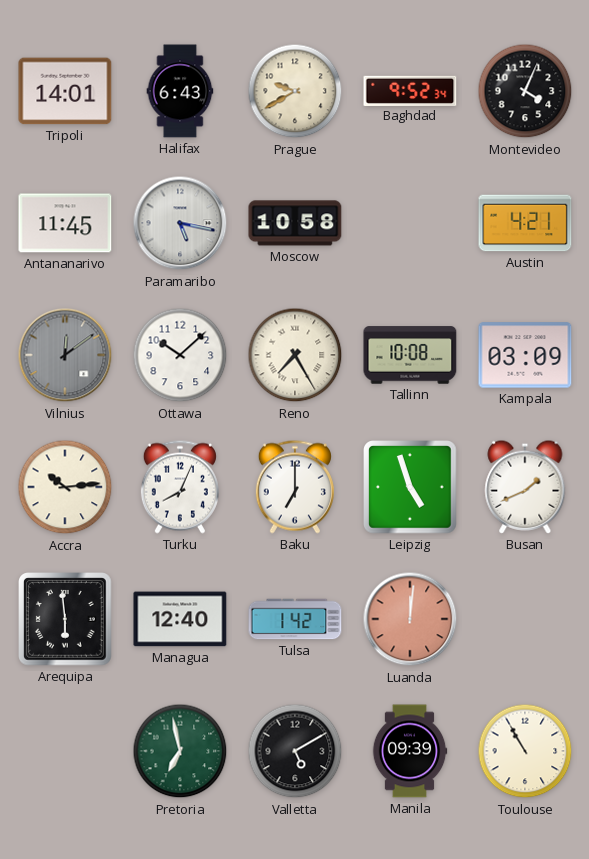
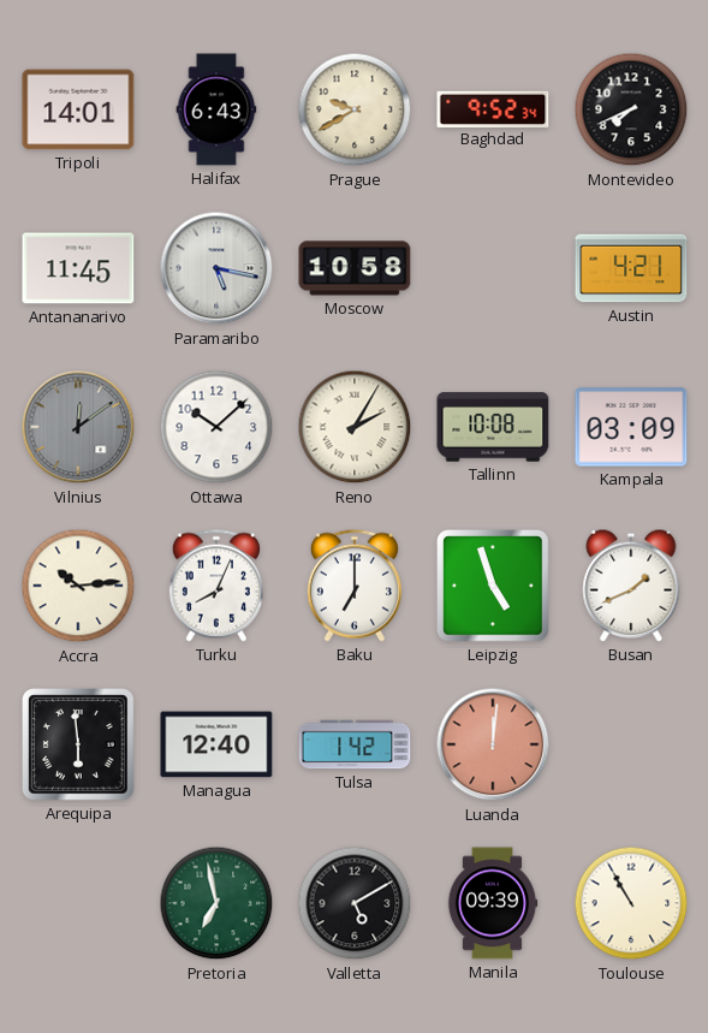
Montevideo: 4:04 -> 7:41 (631, 109)
Reno: 7:25 -> 2:05 (355, 427)
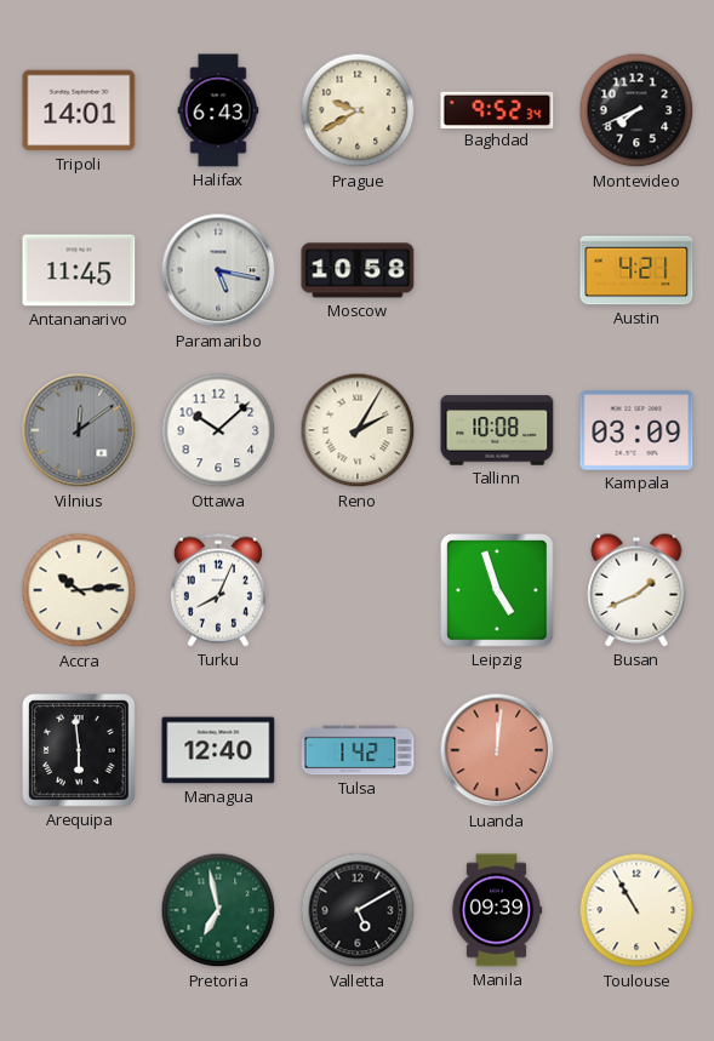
Baku: 7:00 -> none (355, 586)
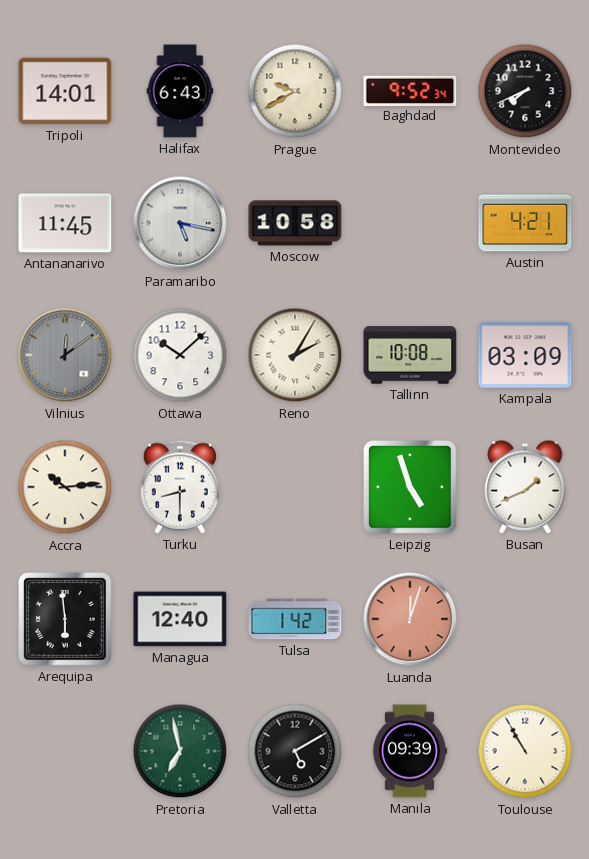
Turku: 8:04 -> 8:30 (180, 487)
Luanda: 12:01 -> 12:03 (410, 619)
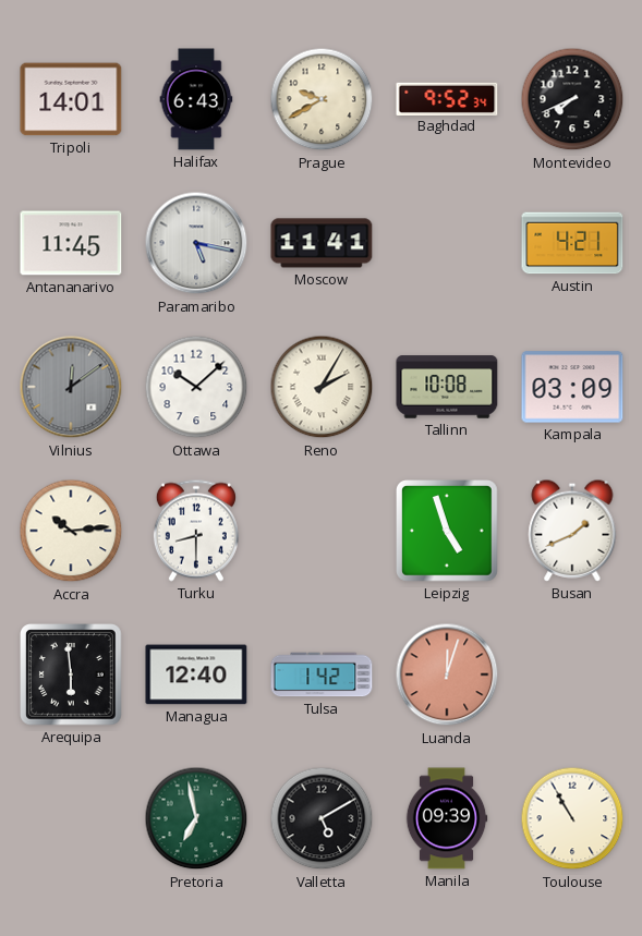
Moscow: 10:58 -> 11:41 (322, 243)
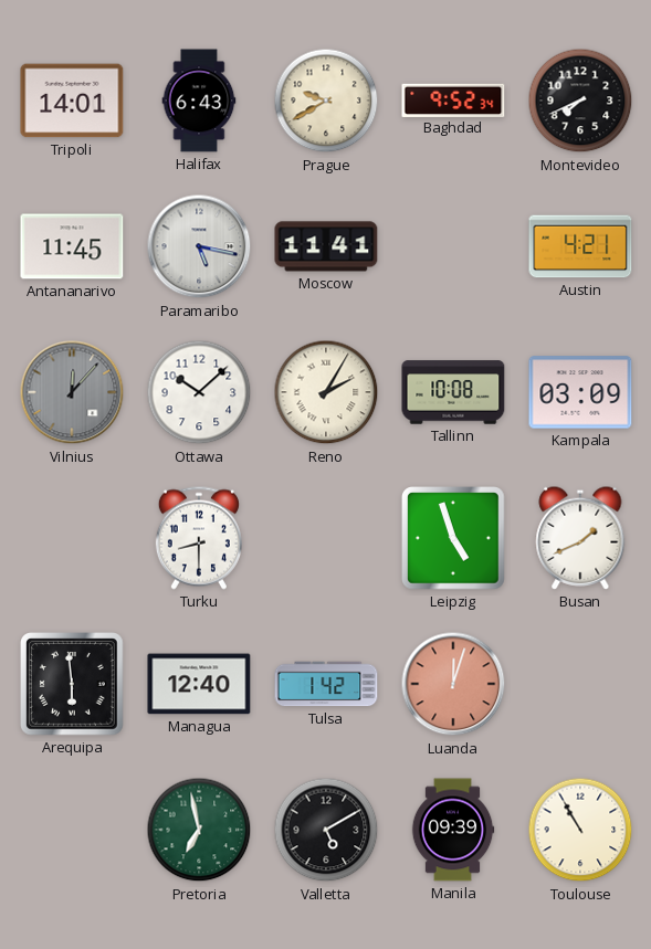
Vilnius: 12:09 -> 12:07 (72, 392)
Accra: 10:14 -> none (71, 531)
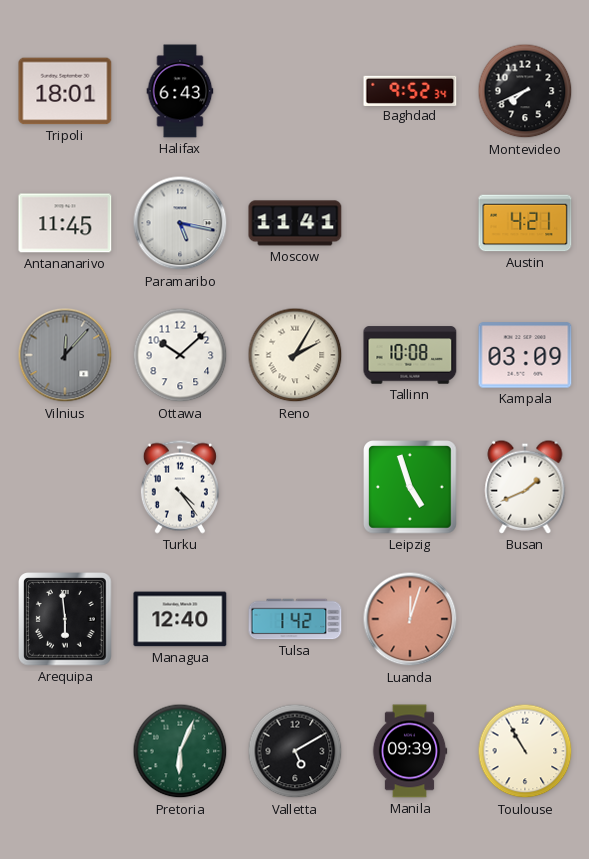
Tripoli: 14:01 -> 18:01 (65, 91)
Prague: 9:40 -> none (326, 101)
Turku: 8:30 -> 4:24 (180, 487)
Pretoria: 6:58 -> 6:04 (180, 751)
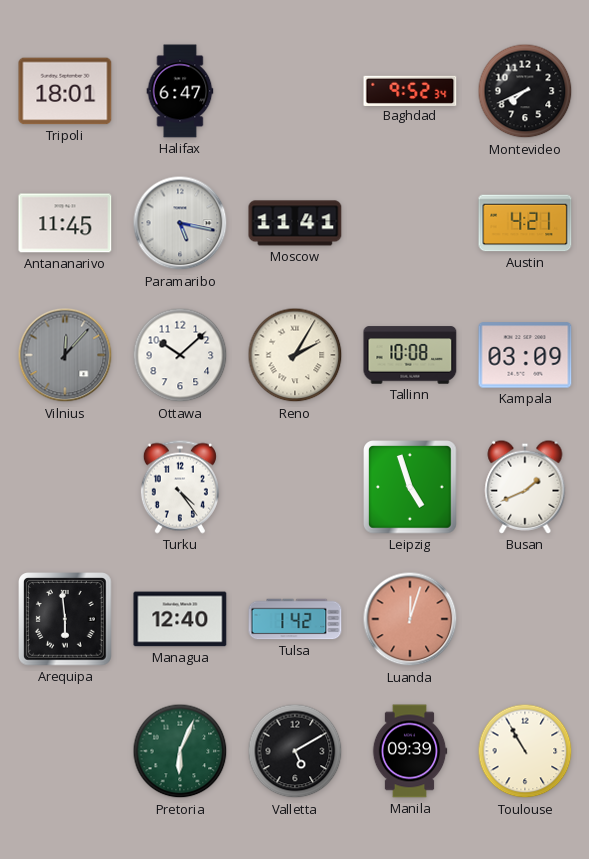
Halifax: 6:43 -> 6:47 (180, 91)
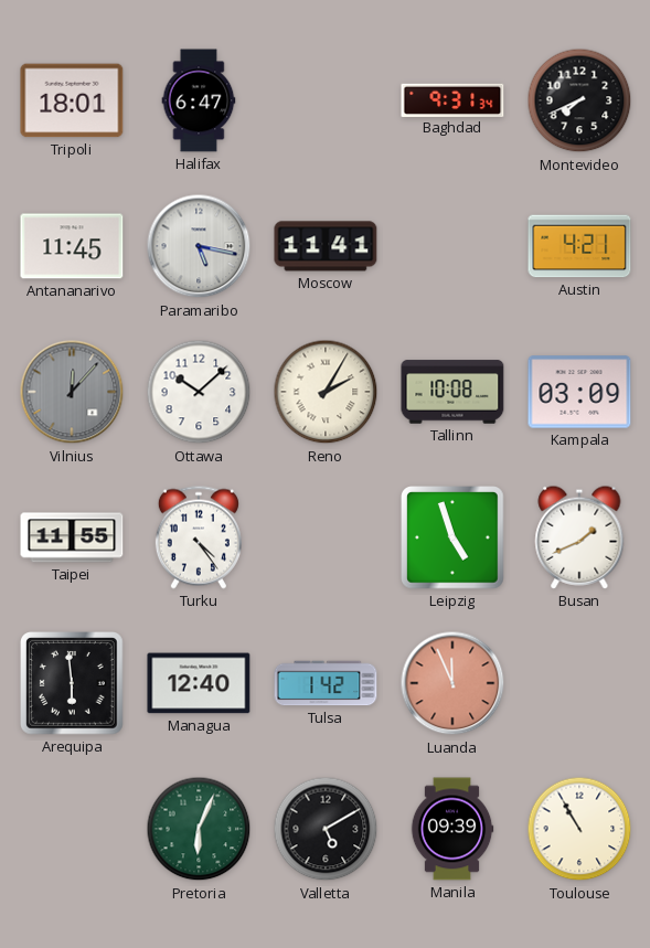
Baghdad: 9:52 -> 9:31 (452, 99)
Taipei: none -> 11:55 (72, 537)
Luanda: 12:03 -> 11:56 (452, 683)
